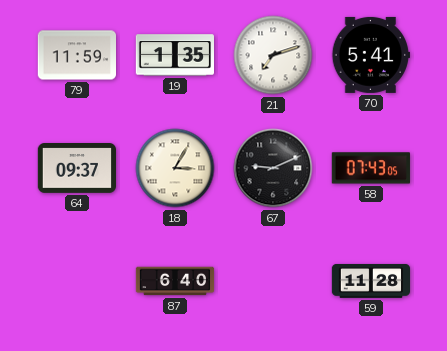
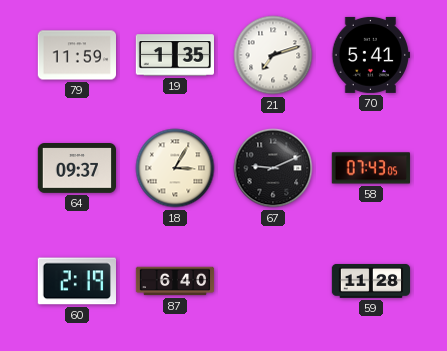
60: none -> 2:19 (76, 281)
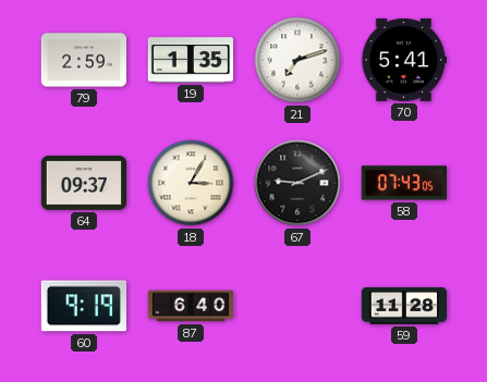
79: 11:59 -> 2:59 (83, 60)
60: 2:19 -> 9:19 (83, 306)
